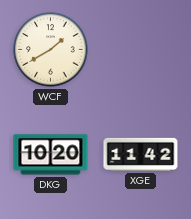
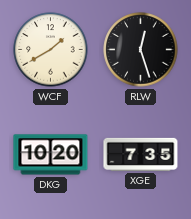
RLW: none -> 12:27 (141, 50)
XGE: 11:42 -> 7:35 (141, 154)
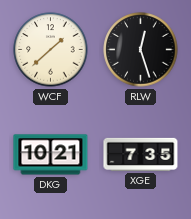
WCF: 1:40 -> 1:38 (51, 50)
DKG: 10:20 -> 10:21 (51, 155)
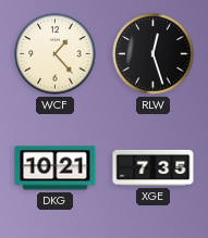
WCF: 1:38 -> 1:23 (56, 54)
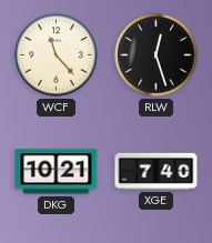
WCF: 1:23 -> 11:23 (57, 55)
XGE: 7:35 -> 7:40 (157, 171)
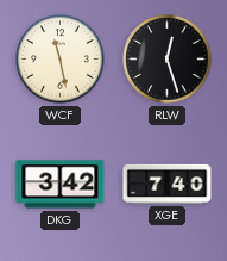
WCF: 11:23 -> 11:28 (61, 60)
DKG: 10:21 -> 3:42 (61, 185)
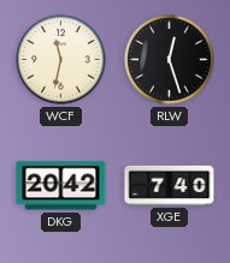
WCF: 11:28 -> 11:32 (61, 60)
DKG: 3:42 -> 20:42 (61, 186)
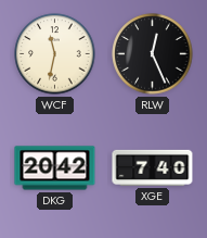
RLW: 12:27 -> 12:26 (153, 54)
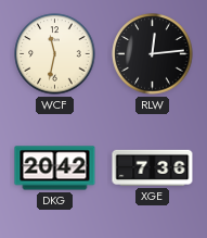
RLW: 12:26 -> 12:14 (153, 54)
XGE: 7:40 -> 7:36 (153, 167)
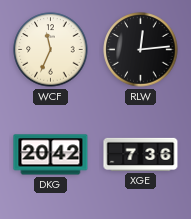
WCF: 11:32 -> 11:34 (51, 50)
